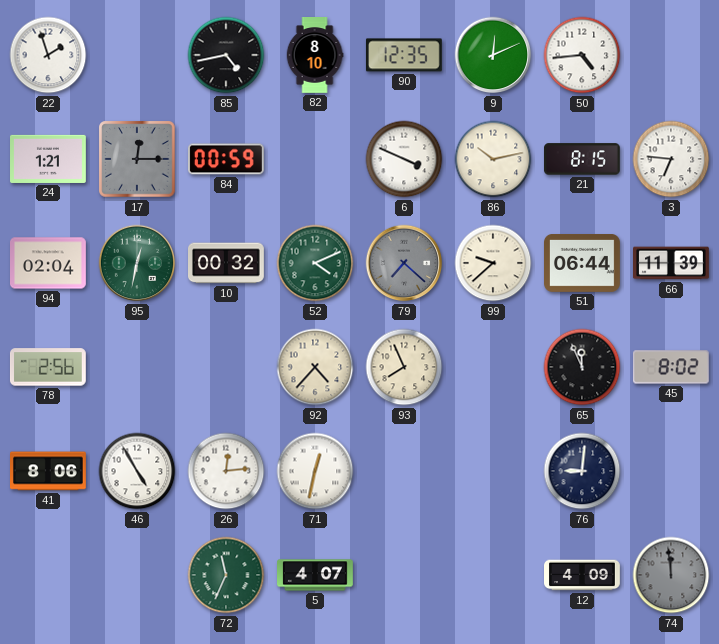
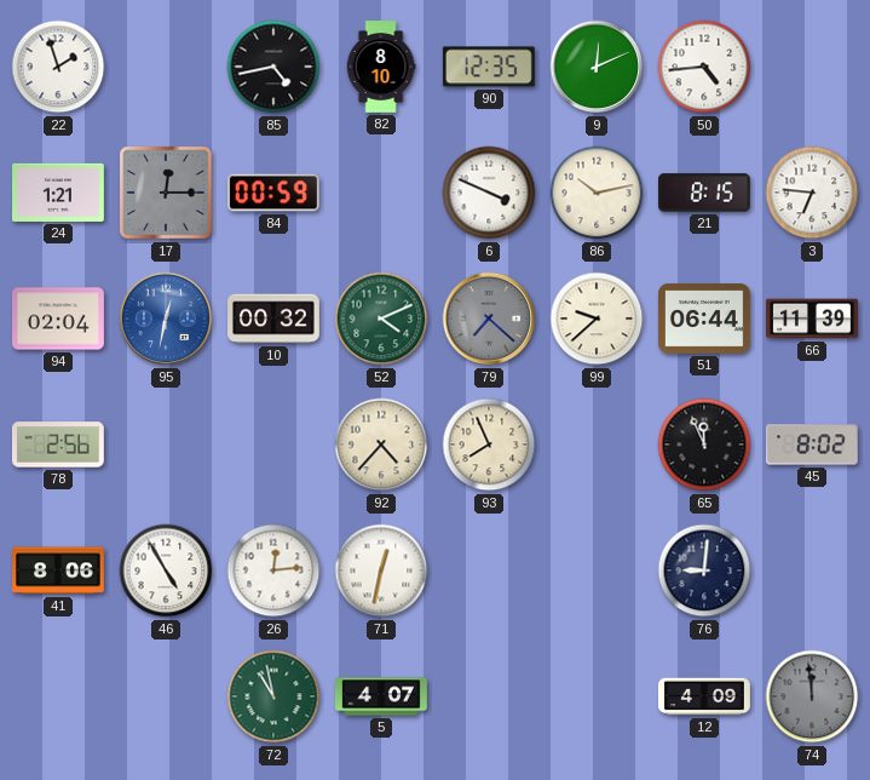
95 dial: green -> blue (166, 319)
72: 11:34 -> 10:58 (273, 696)
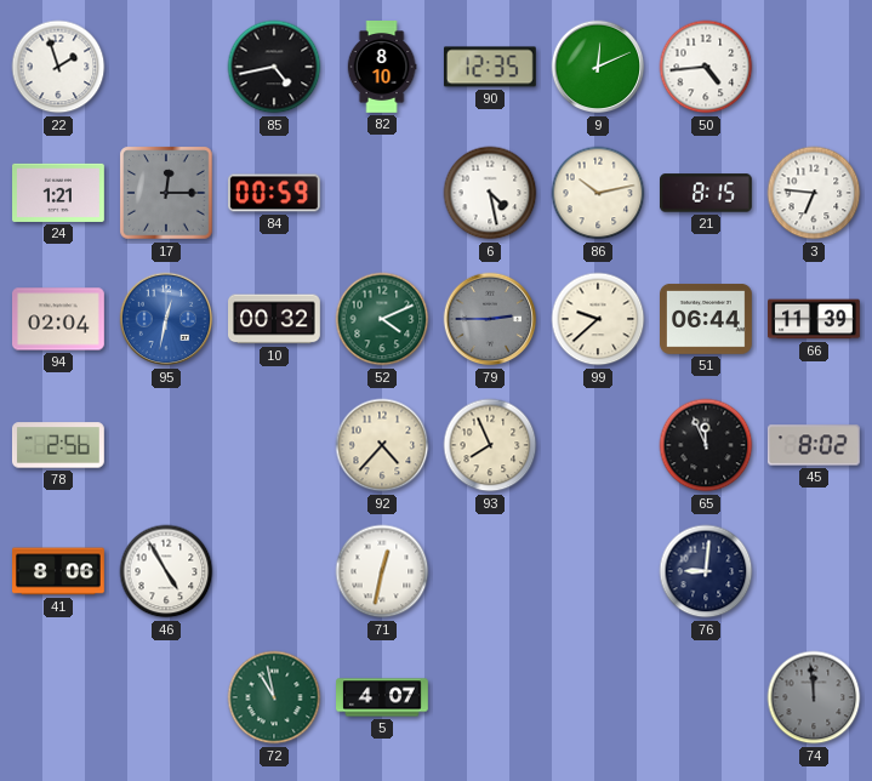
6: 3:49 -> 4:28 (490, 193)
79: 7:22 -> 2:45 (490, 319)
26: 12:14 -> none (273, 570)
12: 4:09 -> none (705, 696)
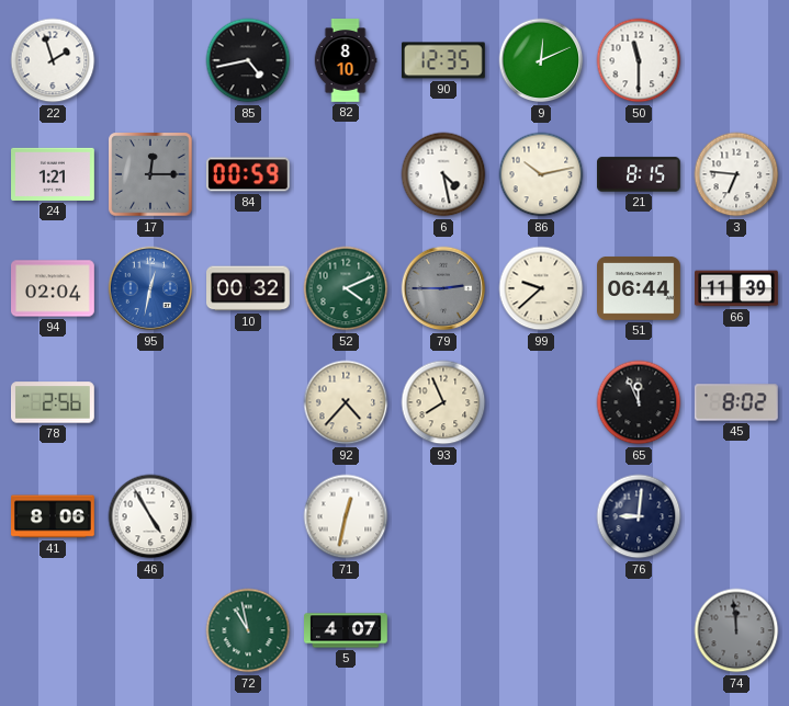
50: 4:44 -> 11:30 (639, 60)
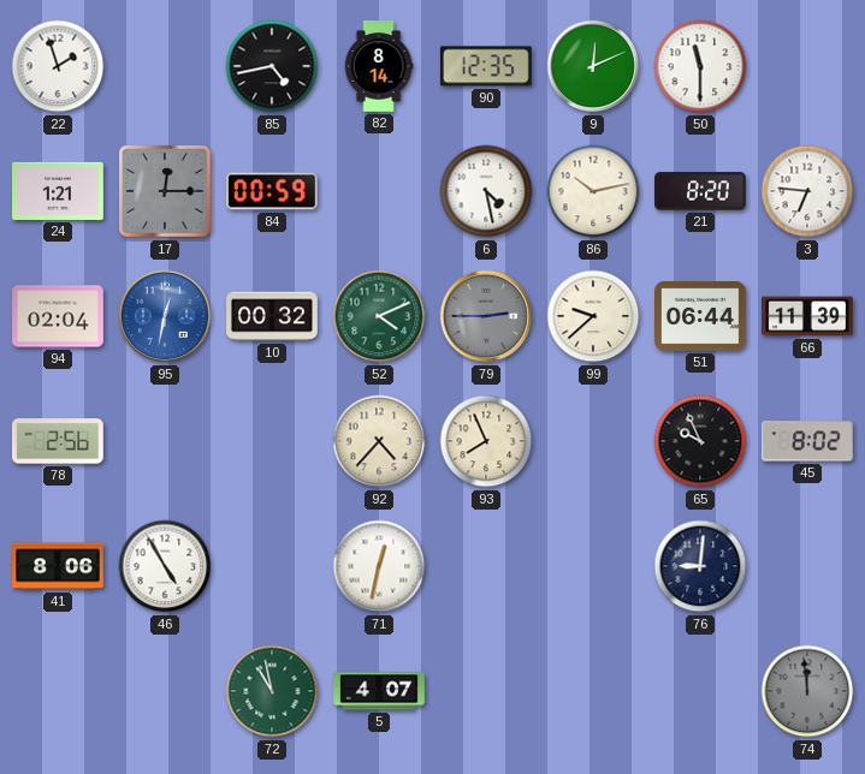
82: 8:10 -> 8:14 (379, 67)
21: 8:15 -> 8:20 (701, 191)
65: 11:56 -> 9:56 (700, 441)
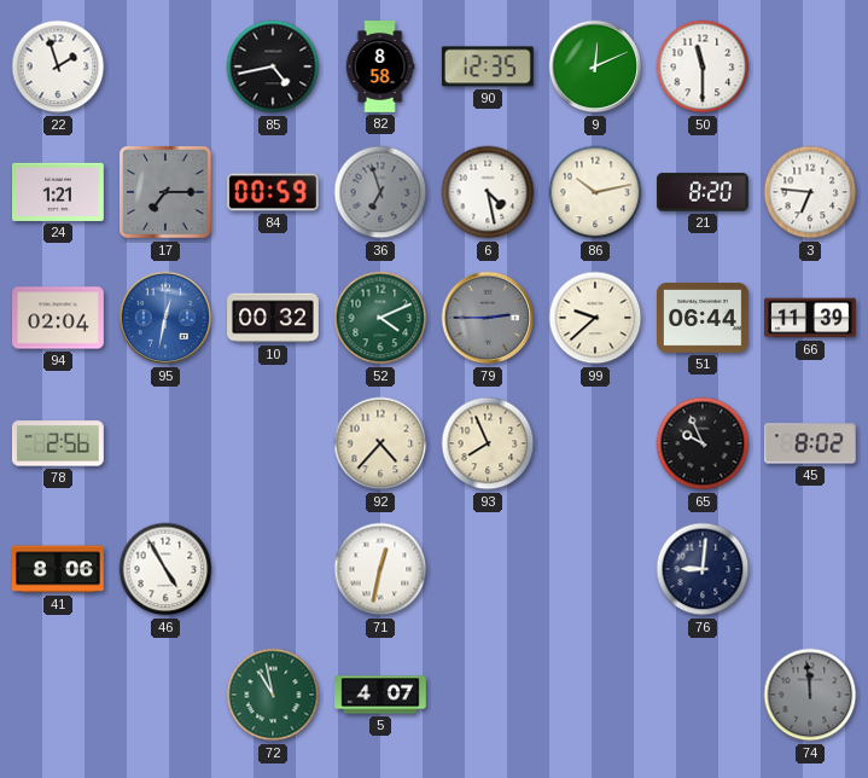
82: 8:14 -> 8:58 (380, 68)
17: 12:15 -> 7:15 (165, 192)
36: none -> 6:57 (380, 192)
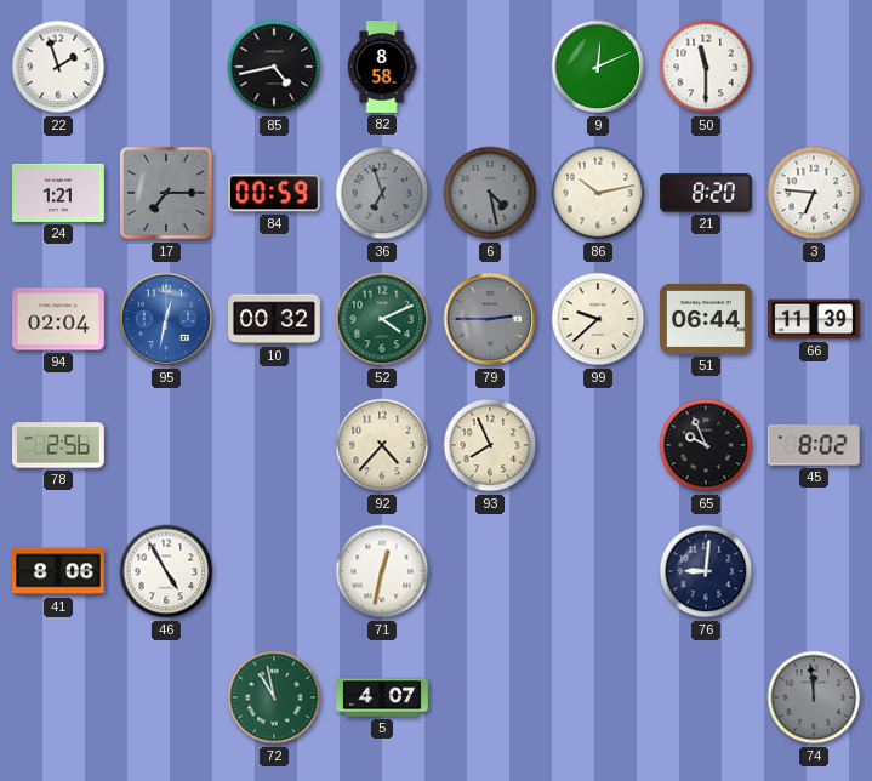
90: 12:35 -> none (488, 66)
6 dial: white -> grey (490, 193)
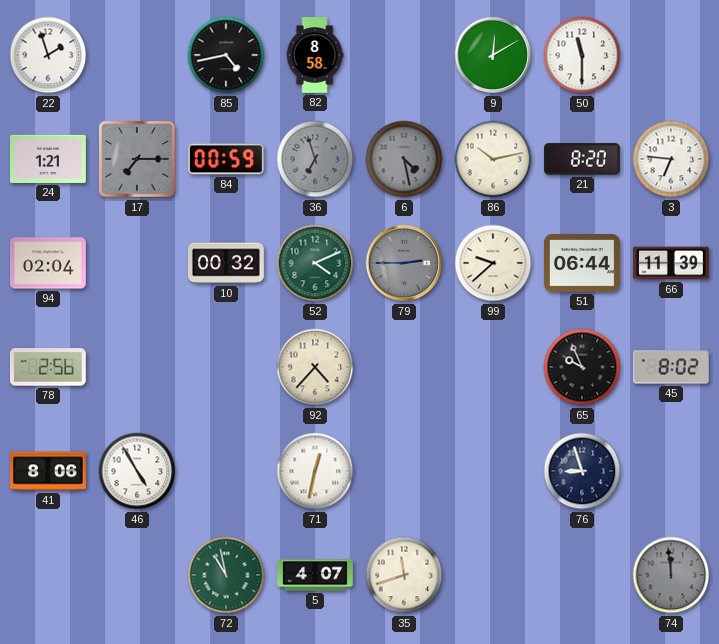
9: 12:11 -> 12:10 (493, 55)
95: 12:32 -> none (166, 319)
93: 7:56 -> none (490, 445)
76: 9:01 -> 8:57 (582, 471)
35: none -> 11:42 (404, 575)
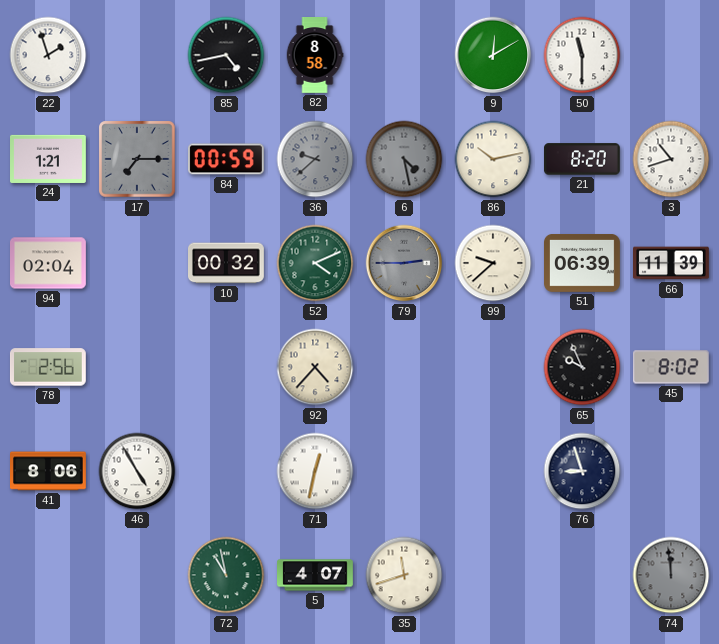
36: 6:57 -> 9:38 (315, 159)
3: 6:46 -> 10:42 (671, 159)
51: 06:44 -> 06:39 (583, 264)
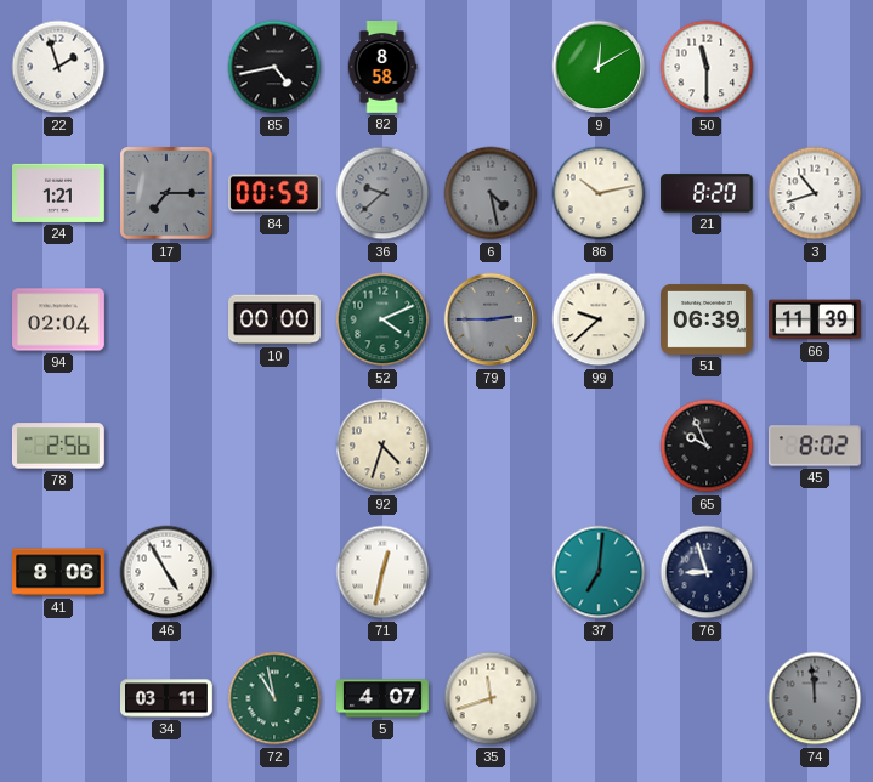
10: 00:32 -> 00:00 (276, 319)
92: 4:37 -> 4:33 (382, 446)
37: none -> 7:01 (599, 572)
34: none -> 03:11 (168, 698)
